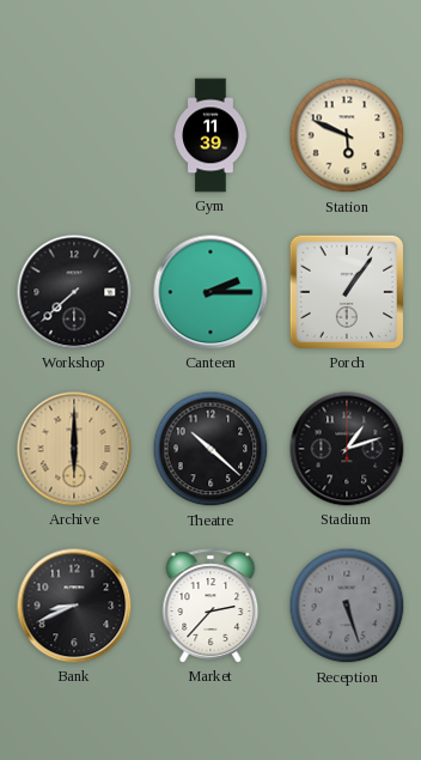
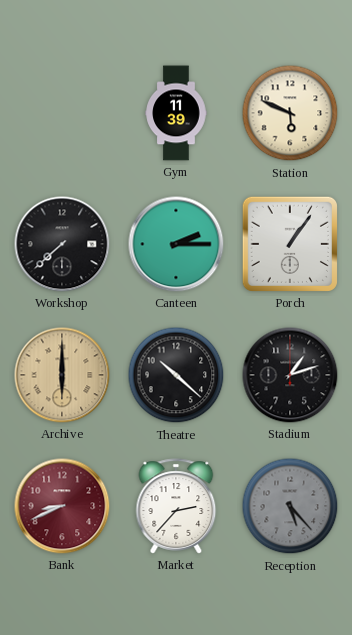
Bank dial: black -> burgundy (62, 506)
Reception: 5:27 -> 5:23 (290, 506)
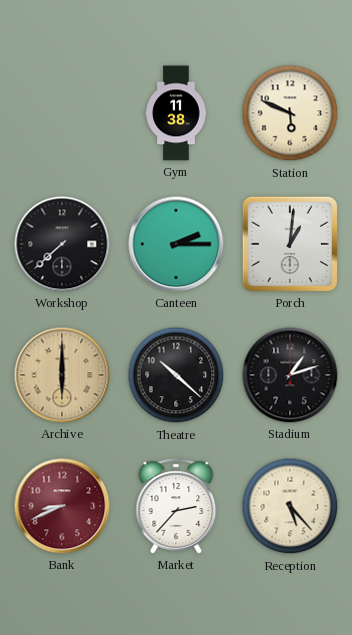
Gym: 11:39 -> 11:38 (176, 113)
Porch: 1:06 -> 1:01 (290, 244)
Reception dial: grey -> cream (290, 506)
